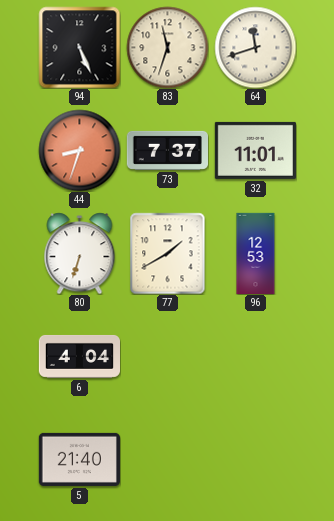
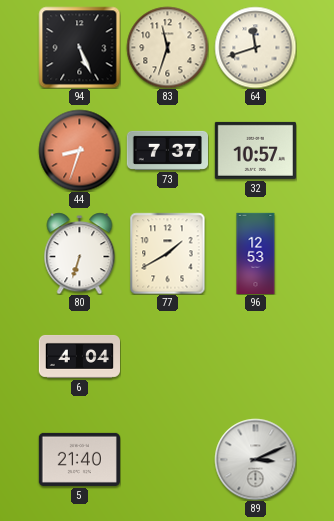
32: 11:01 -> 10:57 (255, 150)
89: none -> 3:11 (255, 459)
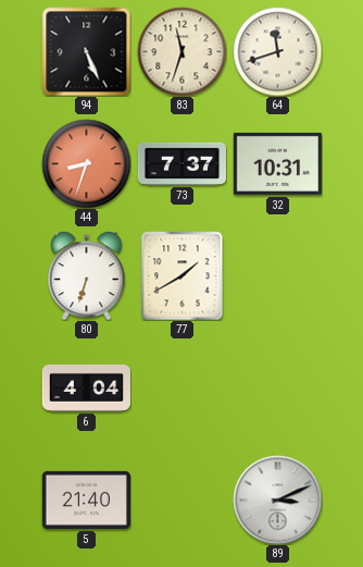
32: 10:57 -> 10:31 (277, 163)
96: 12:53 -> none (256, 253)
